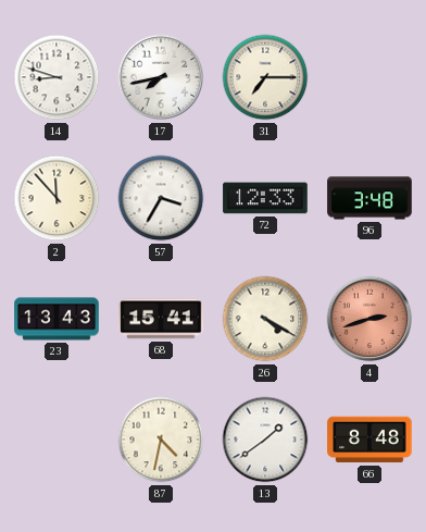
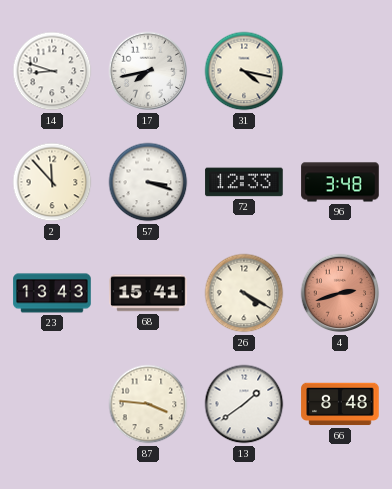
31: 7:15 -> 4:17 (244, 71)
57: 3:35 -> 3:18 (148, 182)
87: 4:32 -> 3:46 (148, 404)
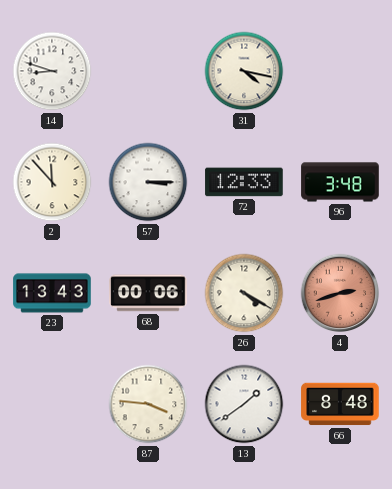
17: 7:43 -> none (148, 71)
57: 3:18 -> 3:15 (148, 182)
68: 15:41 -> 00:06 (148, 293)
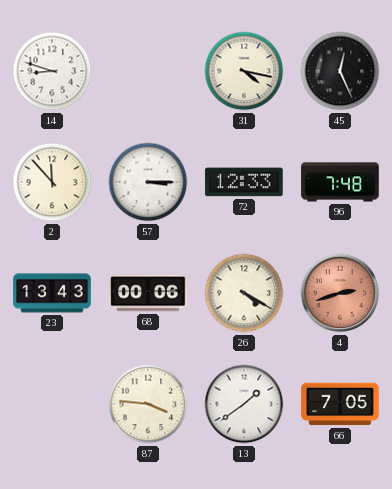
45: none -> 12:26 (340, 71)
96: 3:48 -> 7:48 (340, 182)
66: 8:48 -> 7:05 (340, 404)
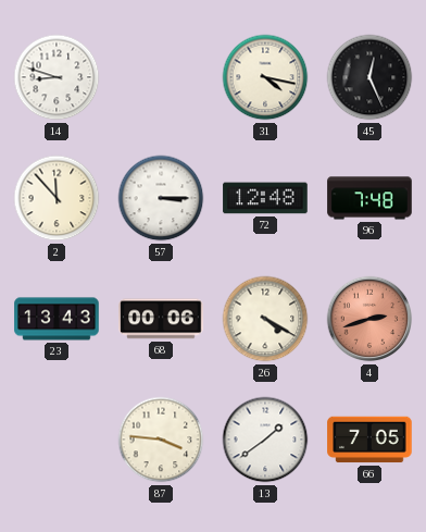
72: 12:33 -> 12:48 (265, 198)
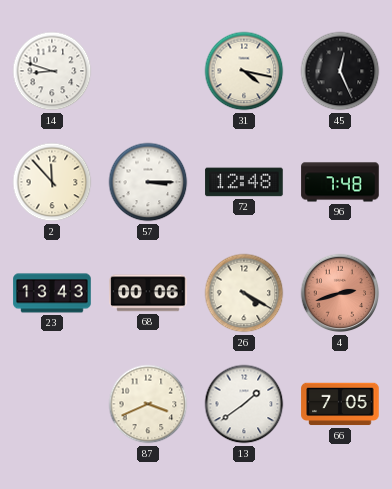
87: 3:46 -> 3:41 (148, 404)
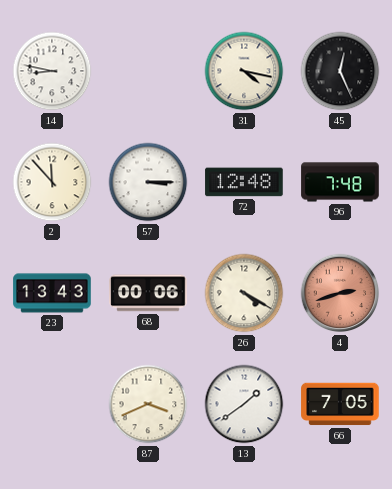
14: 8:48 -> 8:47 (52, 71)
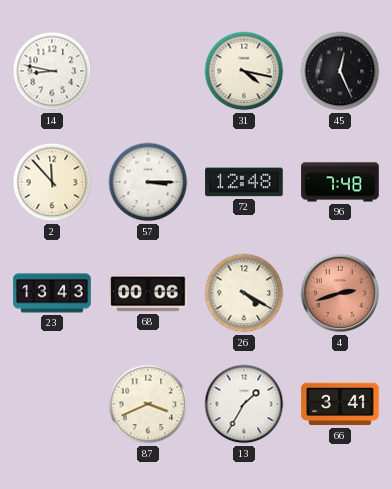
13: 1:39 -> 1:35 (244, 404)
66: 7:05 -> 3:41 (340, 404)
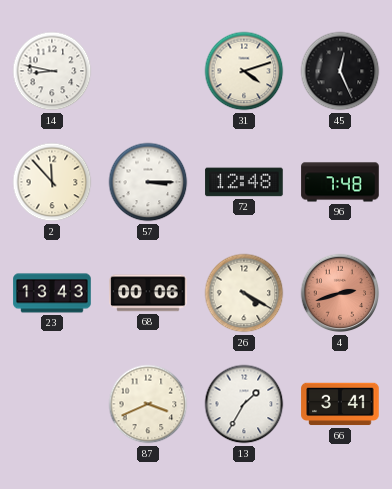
31: 4:17 -> 4:12 (244, 71)
